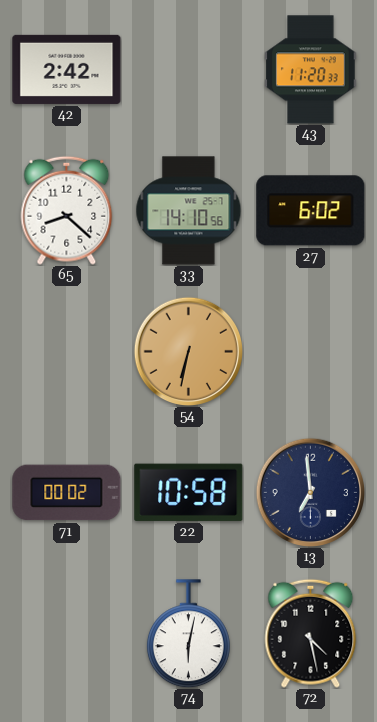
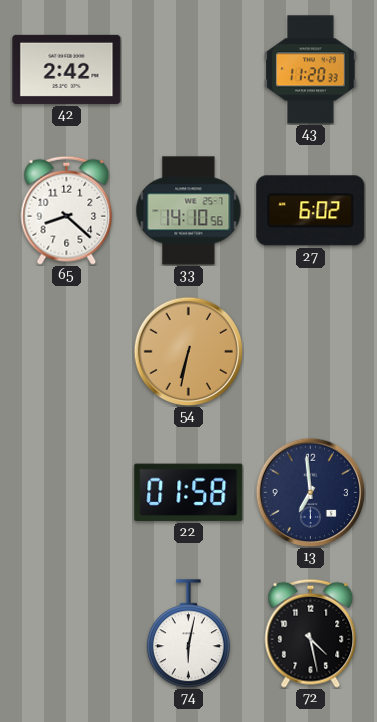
71: 00:02 -> none (67, 493)
22: 10:58 -> 01:58 (189, 492)
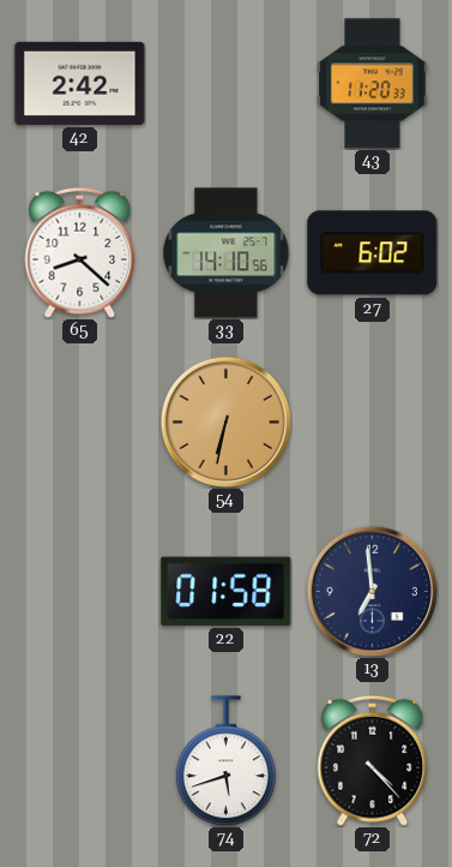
74: 6:02 -> 5:42 (225, 761)
72: 4:28 -> 4:23 (373, 760)
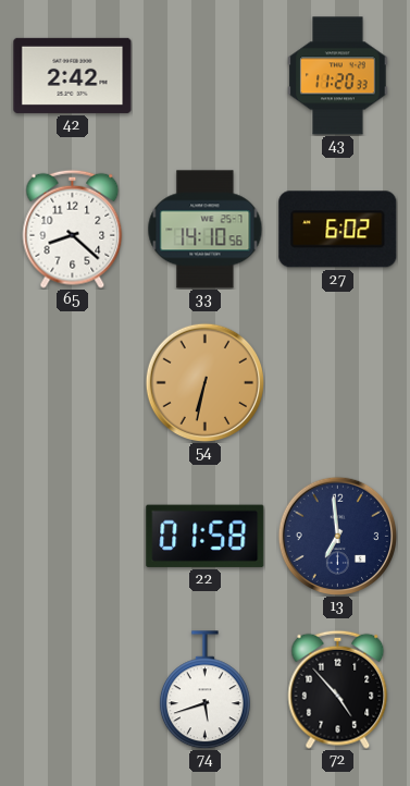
72: 4:23 -> 4:53 (338, 689)
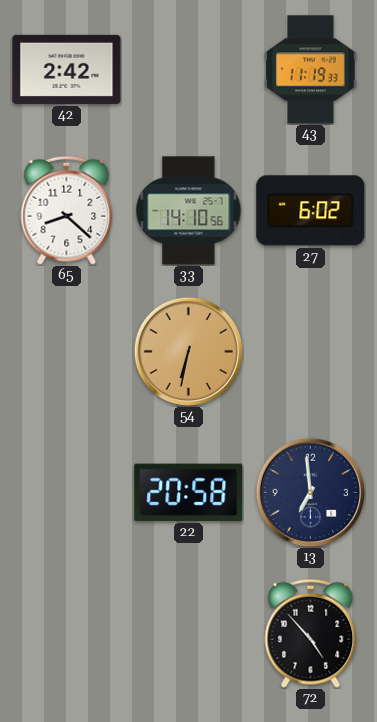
43: 11:20 -> 11:19 (311, 70)
22: 01:58 -> 20:58 (189, 492)
74: 5:42 -> none (204, 690)
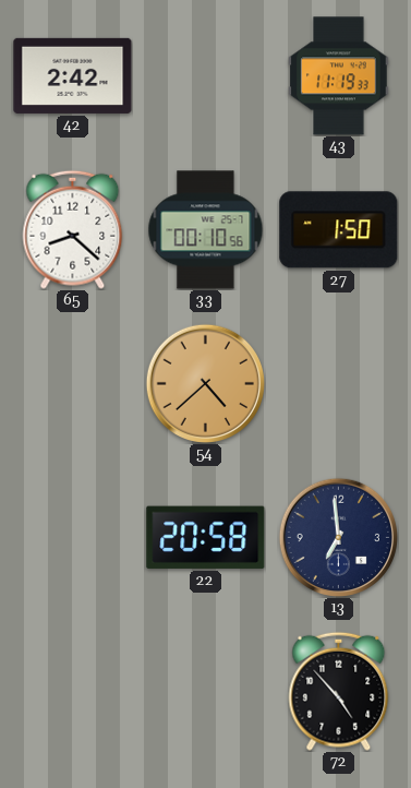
33: 14:10 -> 00:10 (206, 230)
27: 6:02 -> 1:50 (339, 230)
54: 6:32 -> 4:38 (205, 383)
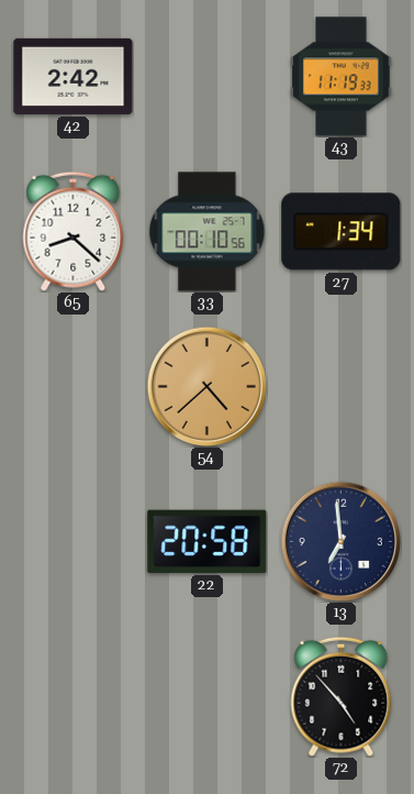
27: 1:50 -> 1:34 (342, 232)
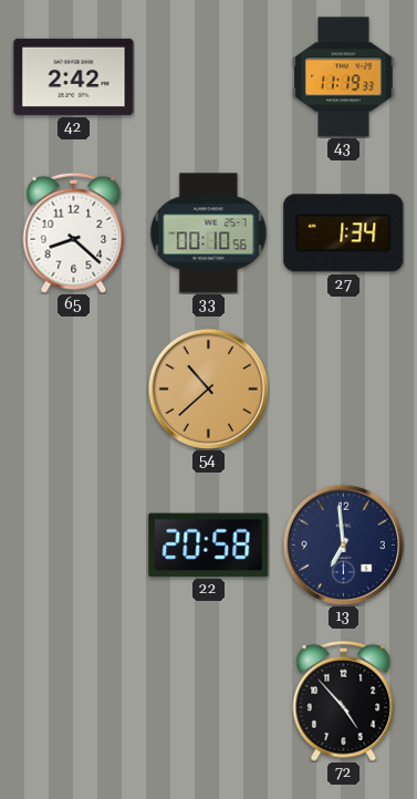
54: 4:38 -> 10:38 (208, 388)
